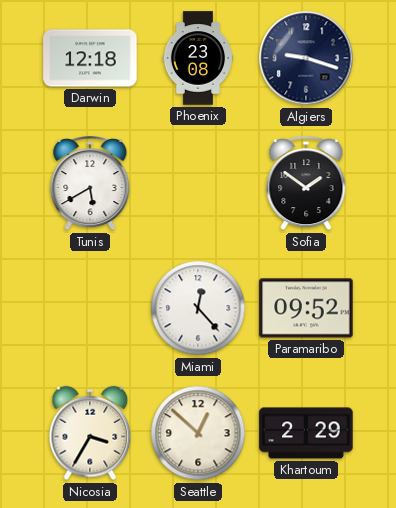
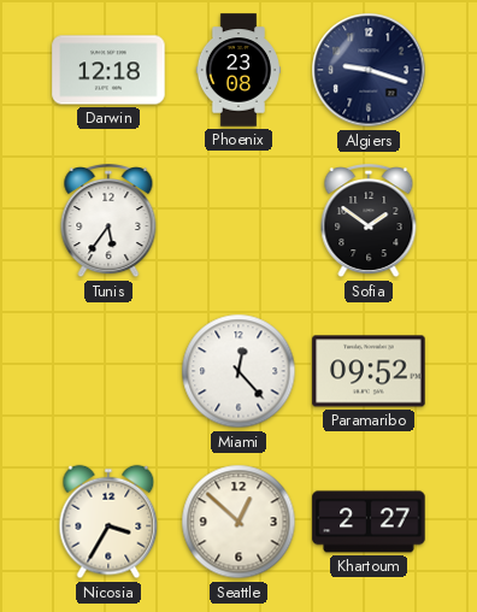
Tunis: 5:40 -> 5:36 (108, 222)
Khartoum: 2:29 -> 2:27 (369, 522)
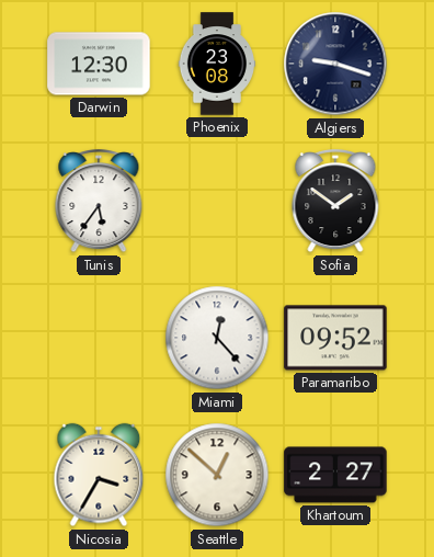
Darwin: 12:18 -> 12:30 (99, 64)
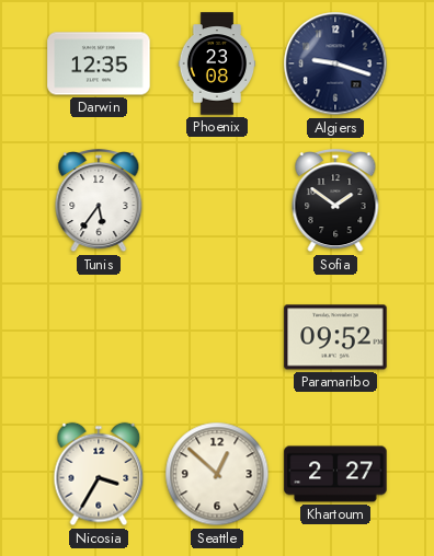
Darwin: 12:30 -> 12:35 (99, 63)
Miami: 12:23 -> none (217, 338)
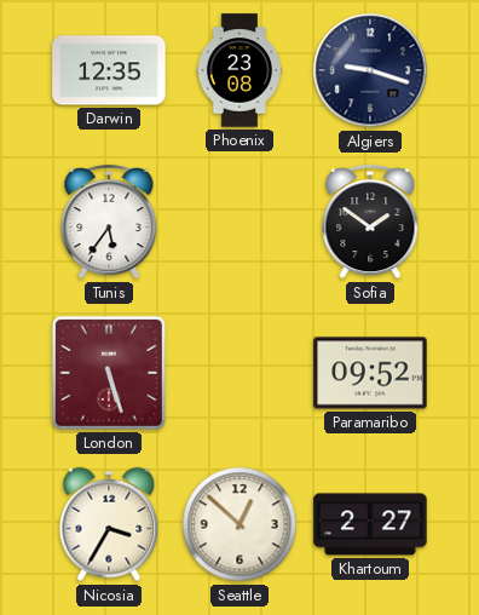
London: none -> 5:27 (109, 373)
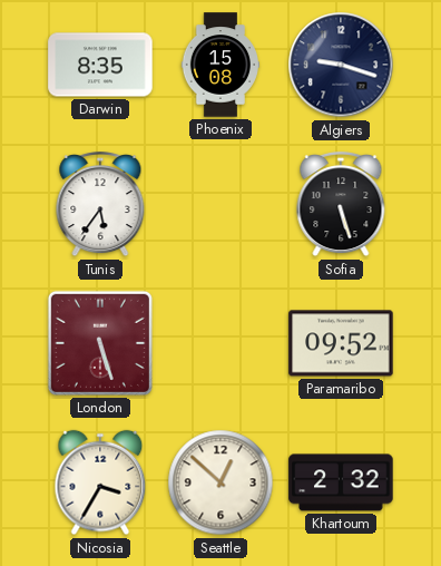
Darwin: 12:35 -> 8:35 (100, 65)
Phoenix: 23:08 -> 15:08 (220, 65)
Sofia: 1:51 -> 5:27 (341, 205)
Khartoum: 2:27 -> 2:32 (341, 482)
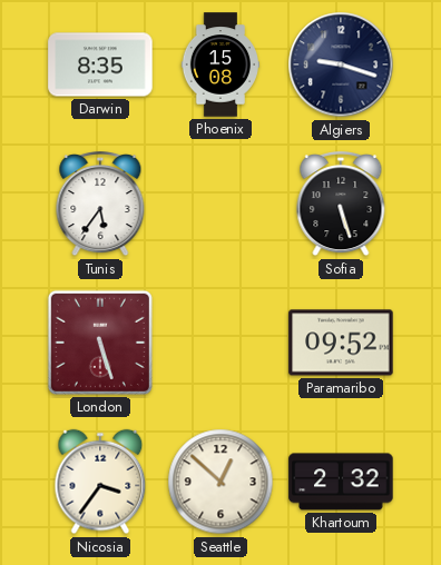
Nicosia: 3:35 -> 3:36 (100, 482)
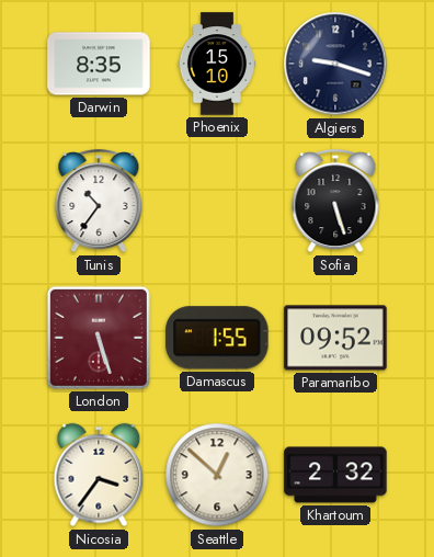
Phoenix: 15:08 -> 15:10 (217, 64)
Tunis: 5:36 -> 10:36 (99, 202)
Damascus: none -> 1:55 (217, 338)
